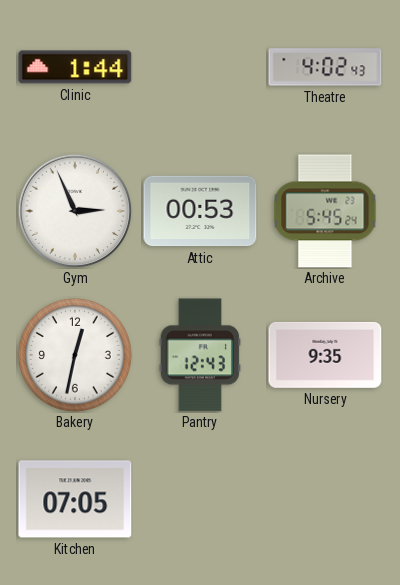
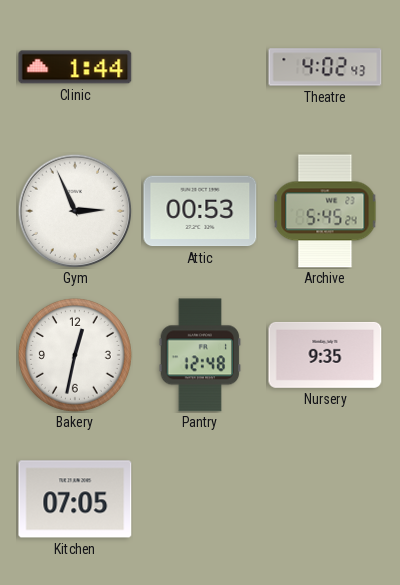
Pantry: 12:43 -> 12:48 (200, 355)
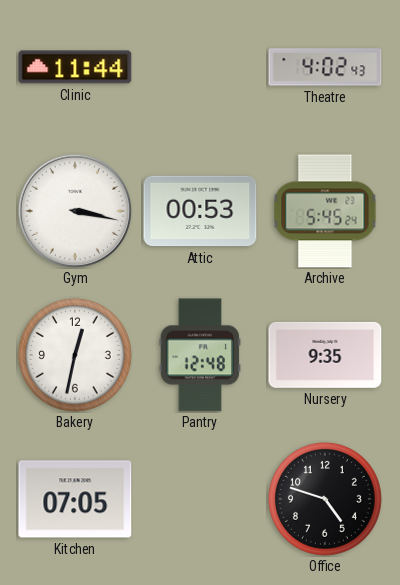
Clinic: 1:44 -> 11:44 (75, 67)
Gym: 2:56 -> 3:17 (75, 211)
Office: none -> 4:48 (325, 499)
